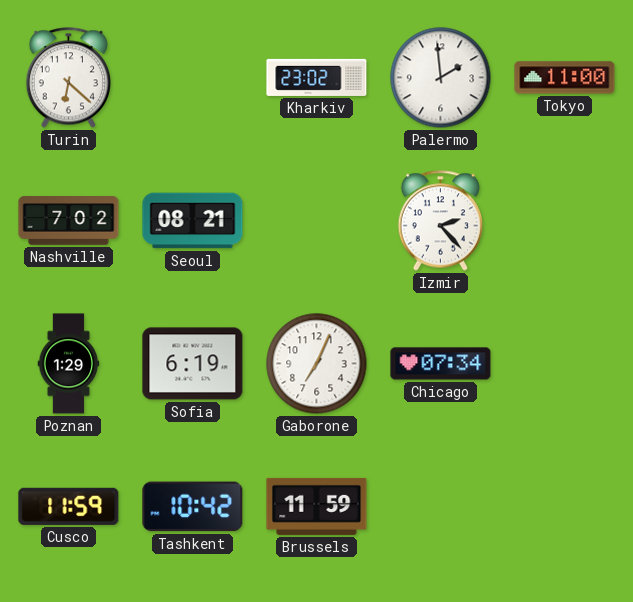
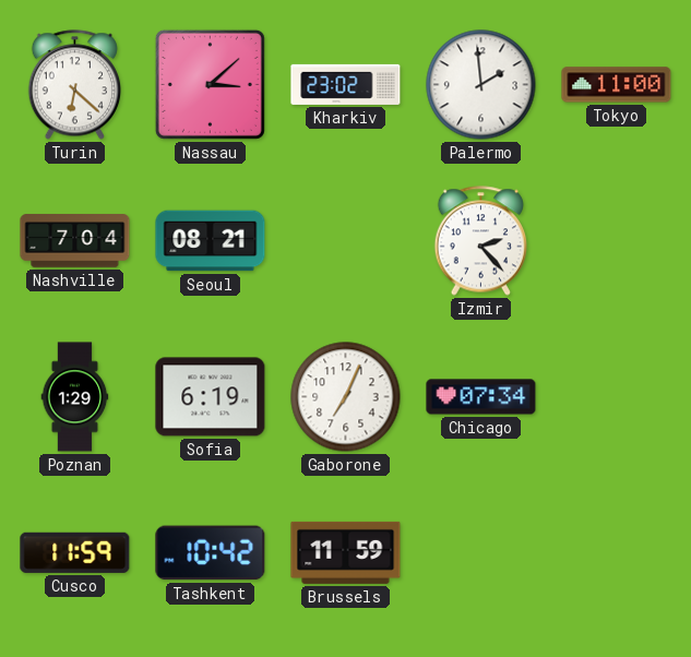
Nassau: none -> 3:08 (210, 84)
Nashville: 7:02 -> 7:04 (75, 241)
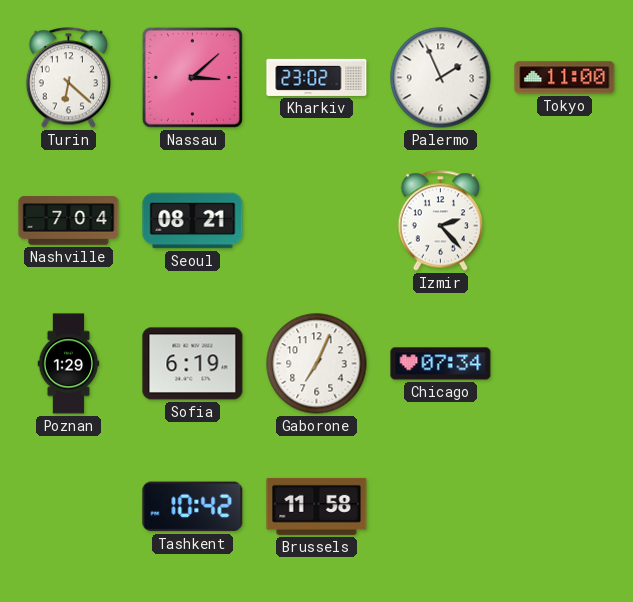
Palermo: 1:59 -> 1:56 (441, 78)
Cusco: 11:59 -> none (75, 552)
Brussels: 11:59 -> 11:58 (317, 506)
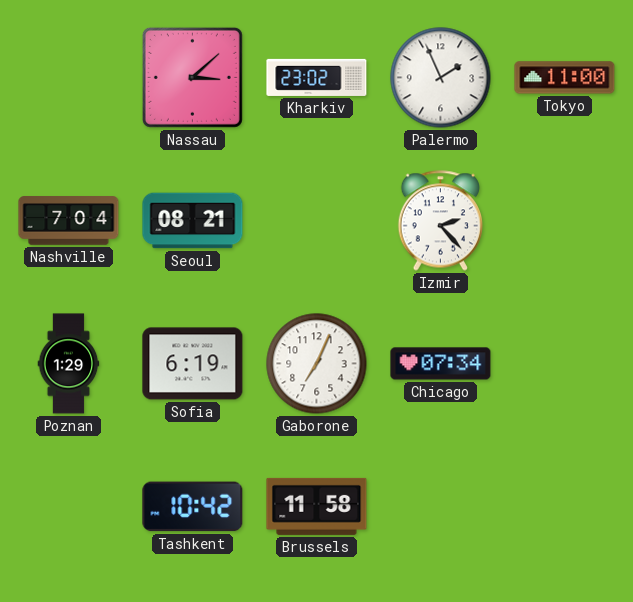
Turin: 6:22 -> none (68, 78)
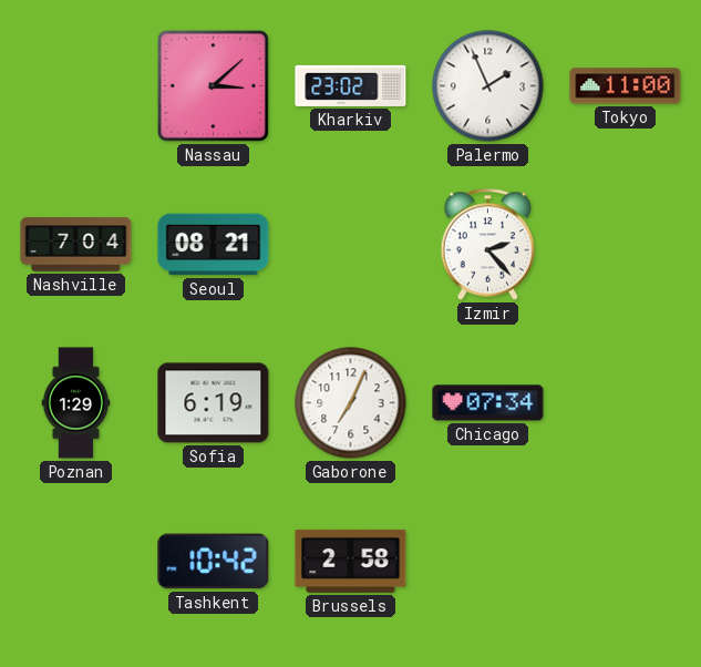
Brussels: 11:58 -> 2:58 (351, 561)
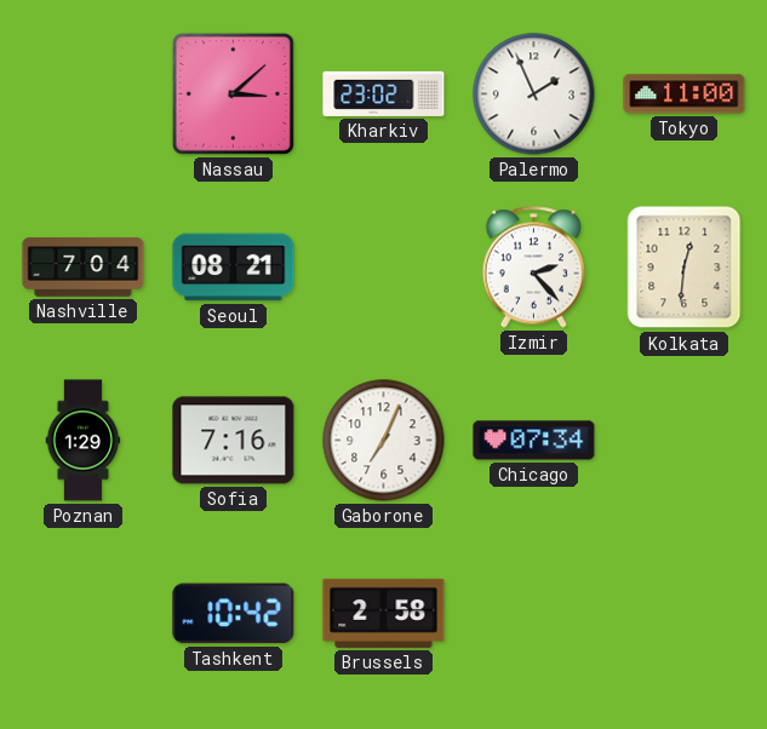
Kolkata: none -> 12:31 (685, 268)
Sofia: 6:19 -> 7:16 (234, 441)
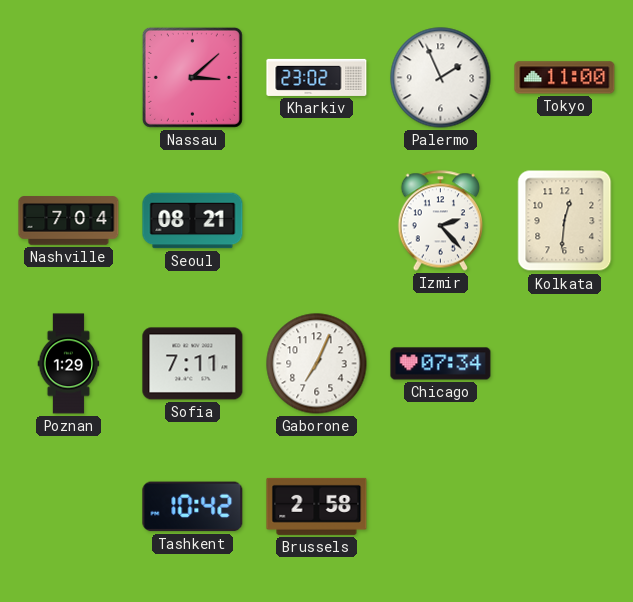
Sofia: 7:16 -> 7:11 (193, 364)
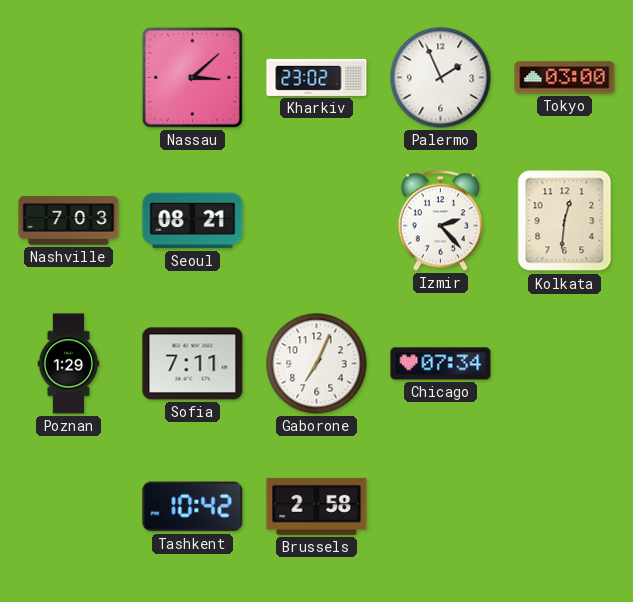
Tokyo: 11:00 -> 03:00 (565, 78)
Nashville: 7:04 -> 7:03 (69, 221)
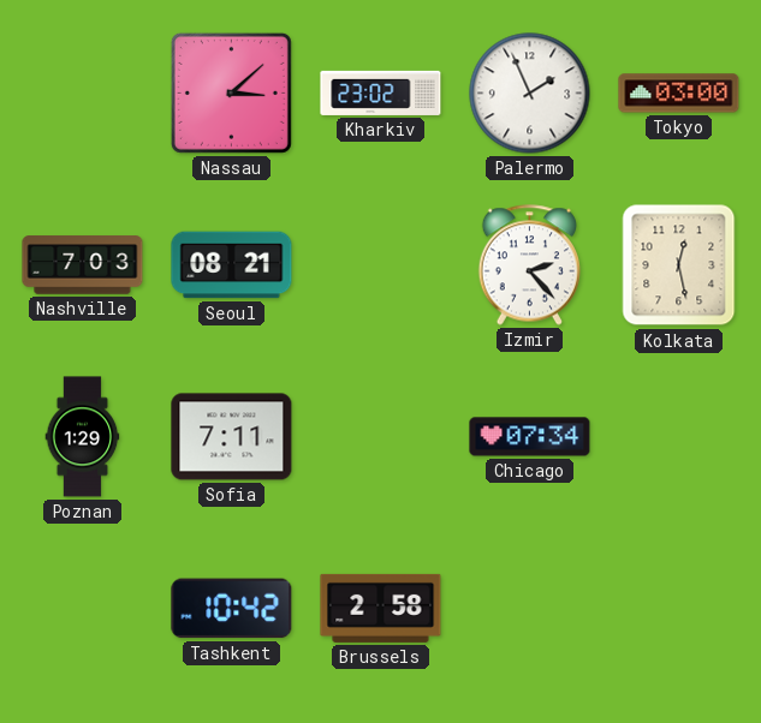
Kolkata: 12:31 -> 12:28 (679, 265)
Gaborone: 7:04 -> none (317, 364)
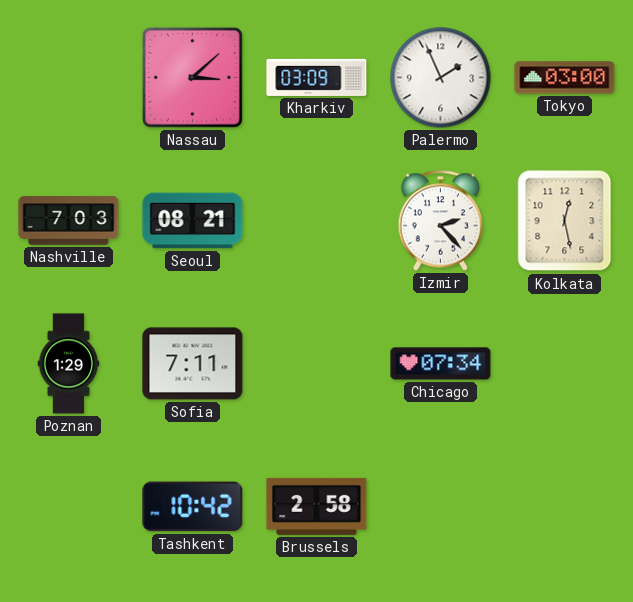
Kharkiv: 23:02 -> 03:09 (317, 77)
